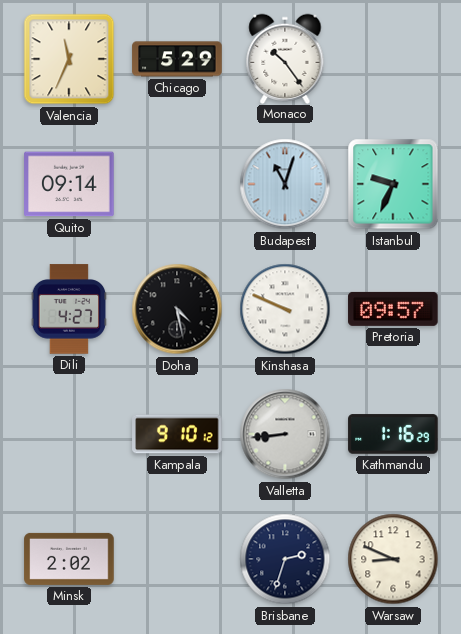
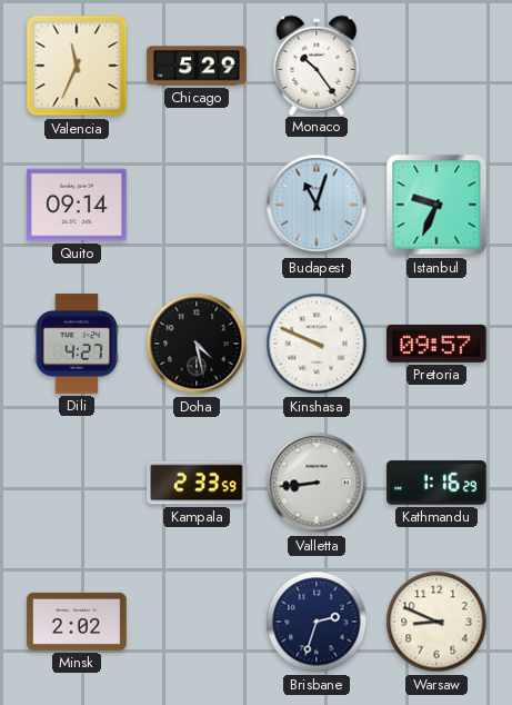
Kampala: 9:10 -> 2:33 (197, 483)
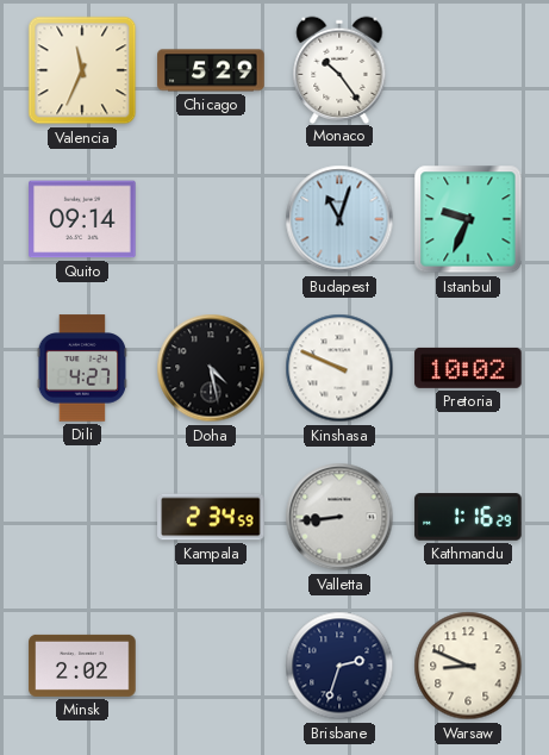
Pretoria: 09:57 -> 10:02 (468, 368)
Kampala: 2:33 -> 2:34 (211, 517)
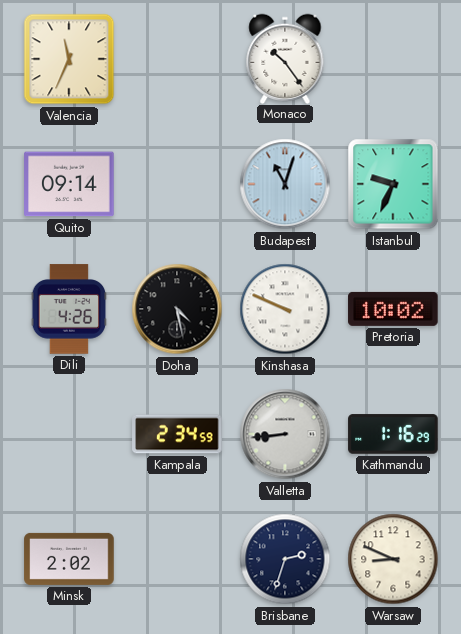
Chicago: 5:29 -> none (211, 70)
Dili: 4:27 -> 4:26 (69, 309)
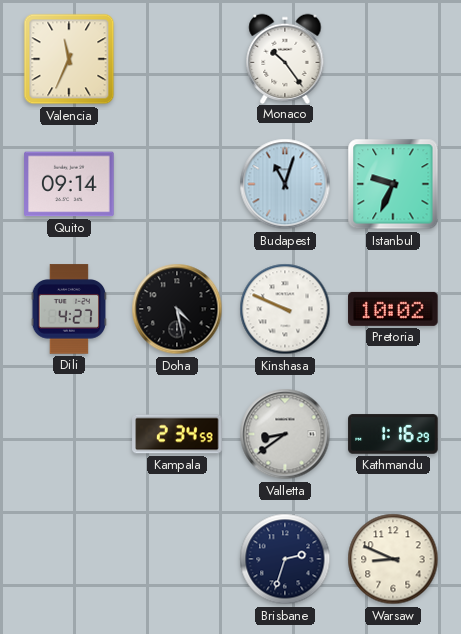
Dili: 4:26 -> 4:27 (69, 309)
Valletta: 8:44 -> 8:39 (285, 434)
Minsk: 2:02 -> none (69, 559)
